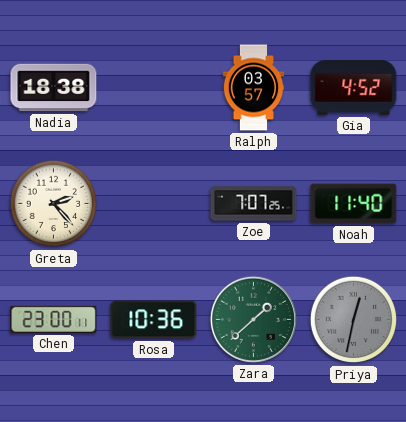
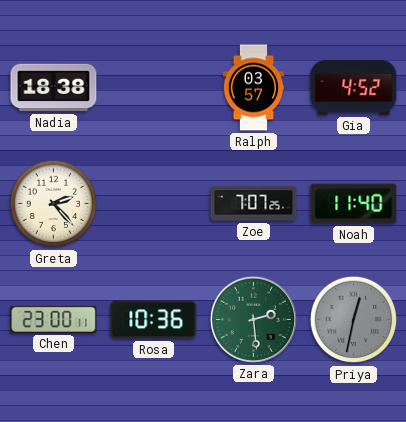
Zara: 1:38 -> 2:29 (253, 319)
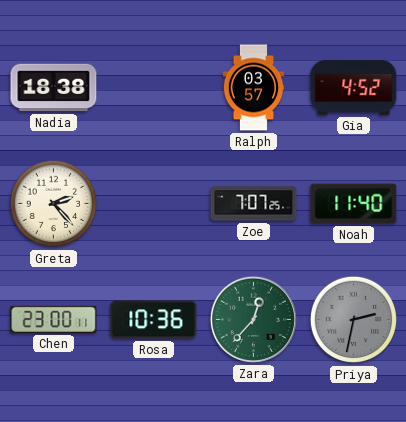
Zara: 2:29 -> 12:37 (253, 319)
Priya: 12:32 -> 2:32 (354, 320)
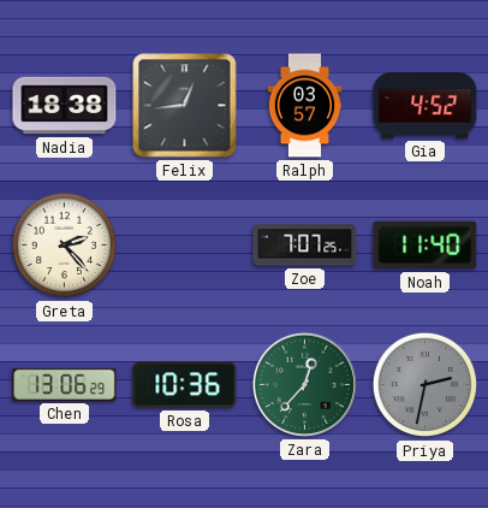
Felix: none -> 12:44 (185, 106)
Chen: 23:00 -> 13:06 (65, 384)
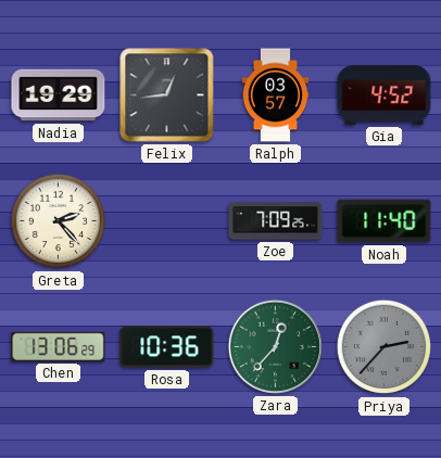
Nadia: 18:38 -> 19:29 (59, 96)
Zoe: 7:07 -> 7:09 (276, 221)
Priya: 2:32 -> 2:37 (385, 347)
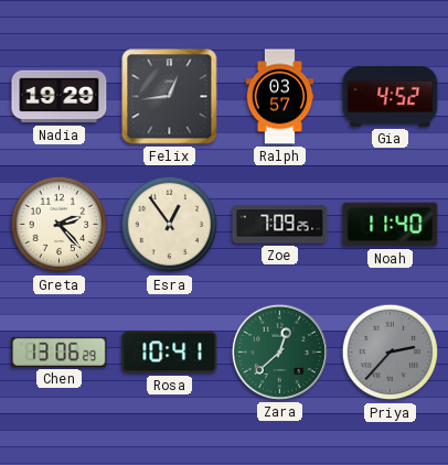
Esra: none -> 12:54 (170, 225)
Rosa: 10:36 -> 10:41 (170, 353)
Zara: 12:37 -> 12:38 (279, 352)
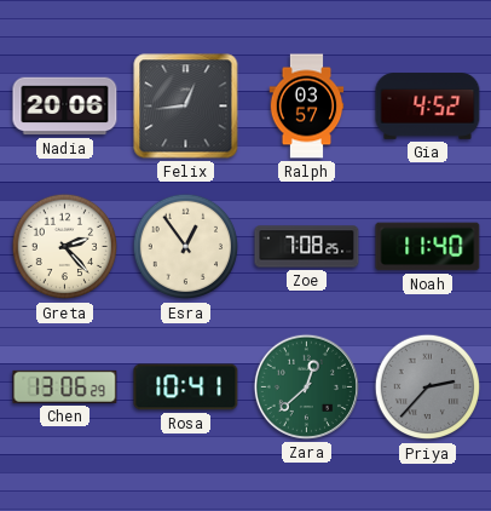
Nadia: 19:29 -> 20:06 (65, 107)
Zoe: 7:09 -> 7:08 (307, 247)
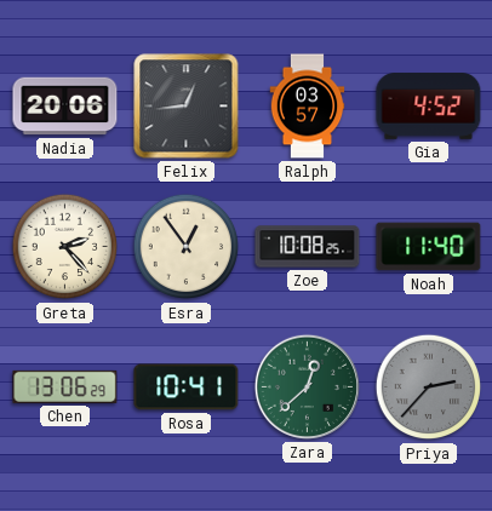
Zoe: 7:08 -> 10:08 (308, 247)
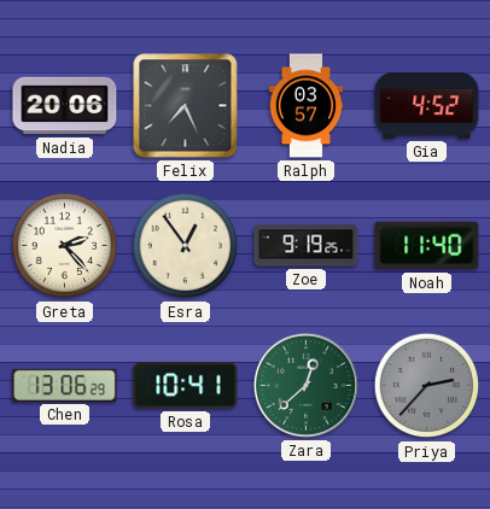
Felix: 12:44 -> 7:26 (186, 106)
Zoe: 10:08 -> 9:19 (307, 246)
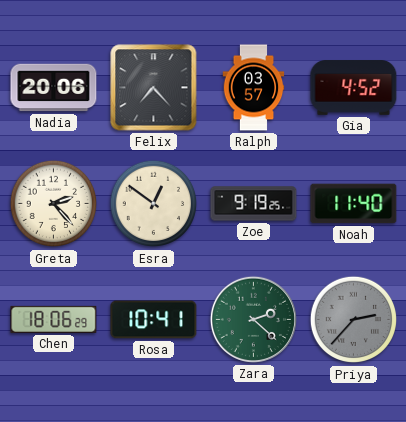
Felix: 7:26 -> 7:23 (154, 88)
Esra: 12:54 -> 12:51 (154, 204)
Chen: 13:06 -> 18:06 (54, 319)
Zara: 12:38 -> 2:22 (253, 319)
